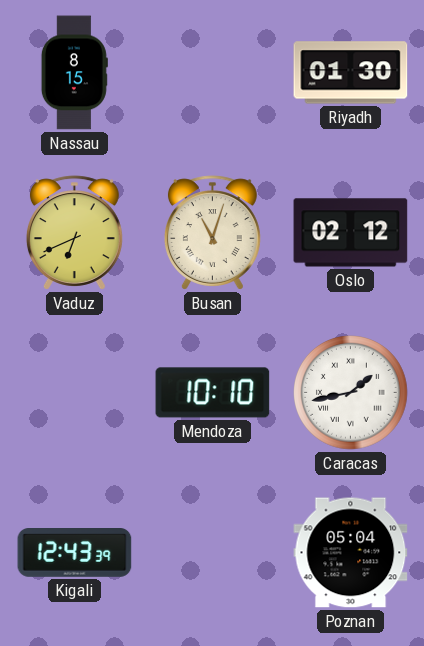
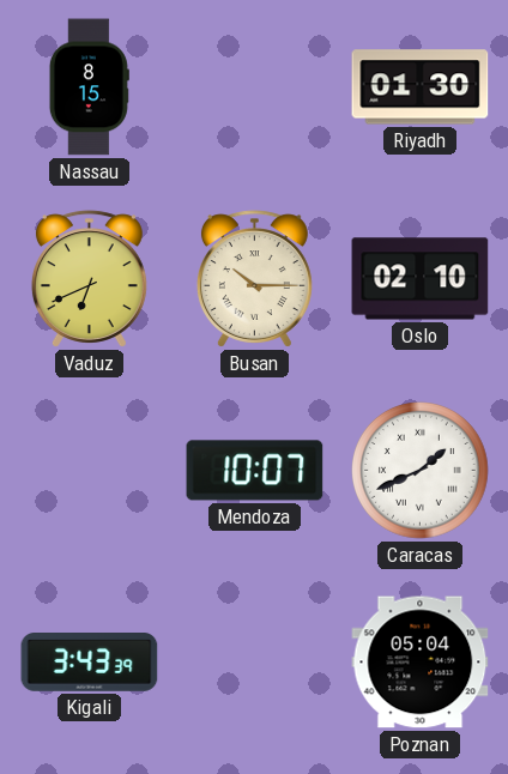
Busan: 11:03 -> 10:15 (254, 279)
Oslo: 02:12 -> 02:10 (421, 279)
Mendoza: 10:10 -> 10:07 (255, 471)
Caracas: 1:43 -> 1:41 (421, 471)
Kigali: 12:43 -> 3:43 (90, 663)
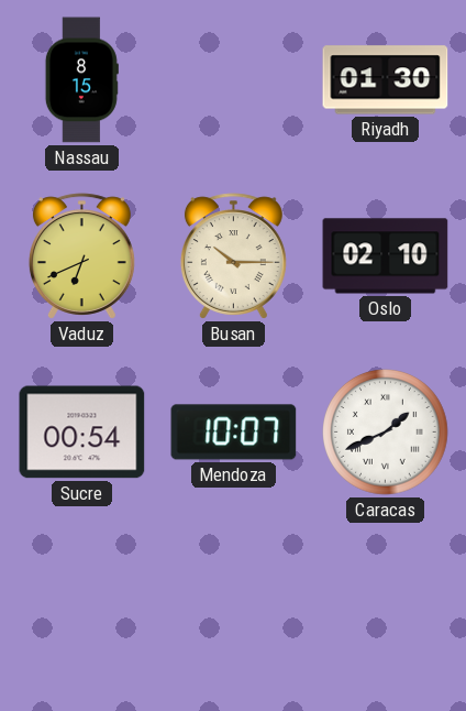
Sucre: none -> 00:54 (82, 433)
Kigali: 3:43 -> none (90, 663)
Poznan: 05:04 -> none (421, 663)
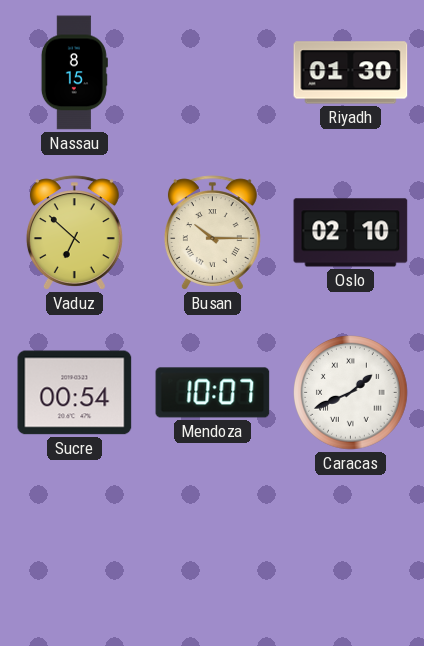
Vaduz: 6:41 -> 6:52 (74, 233)
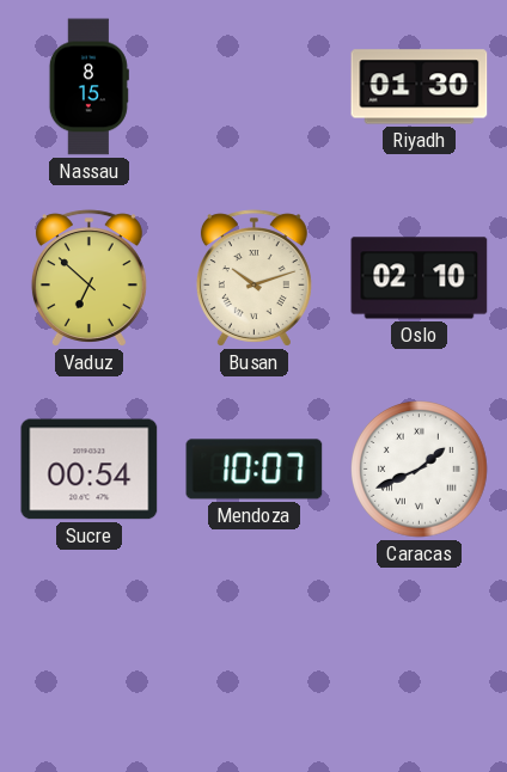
Busan: 10:15 -> 10:12 (253, 278)
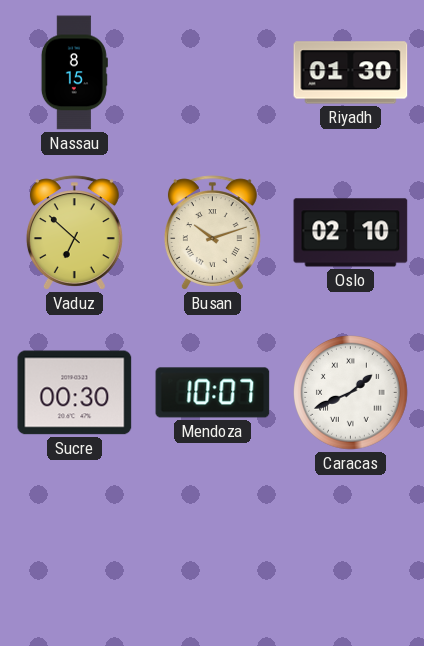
Sucre: 00:54 -> 00:30 (75, 393)
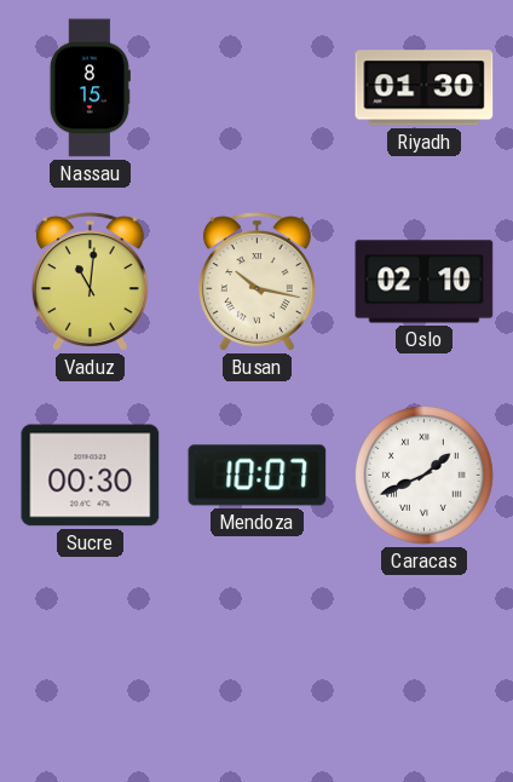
Vaduz: 6:52 -> 11:01 (90, 282)
Busan: 10:12 -> 10:17 (256, 282)
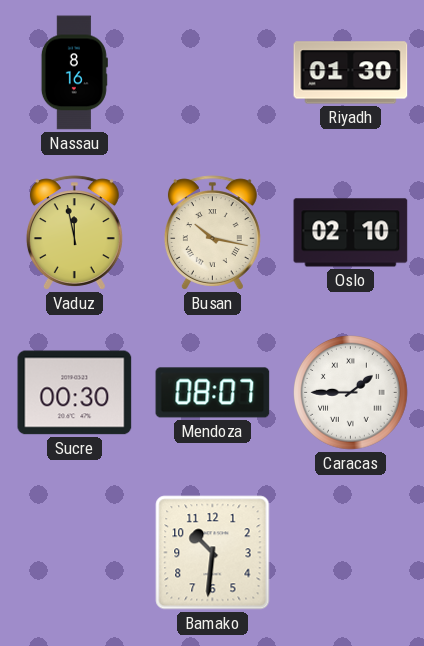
Nassau: 8:15 -> 8:16 (74, 73)
Vaduz: 11:01 -> 11:58 (74, 233)
Mendoza: 10:07 -> 08:07 (213, 393)
Caracas: 1:41 -> 1:45 (351, 393)
Bamako: none -> 10:31 (213, 553)
